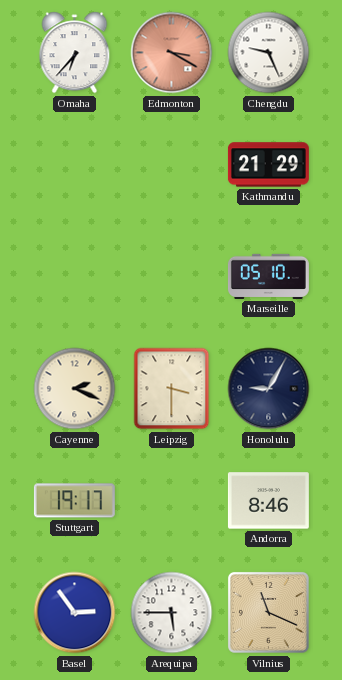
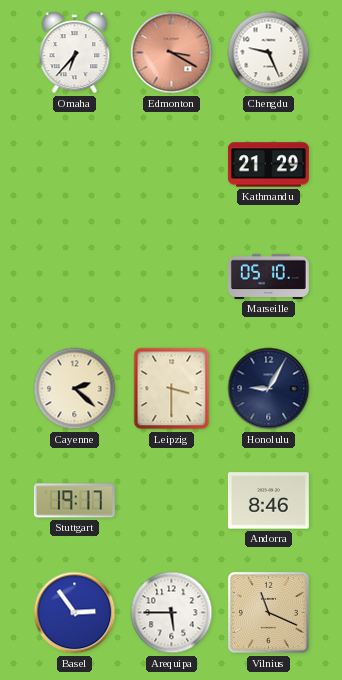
Cayenne: 2:19 -> 2:22 (75, 389)
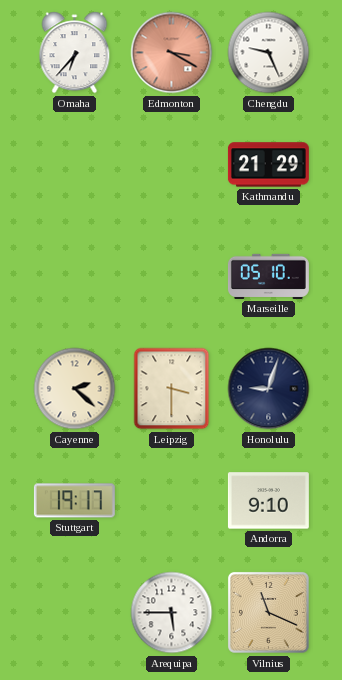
Honolulu: 9:05 -> 9:03 (269, 389)
Andorra: 8:46 -> 9:10 (268, 501)
Basel: 2:54 -> none (75, 613)
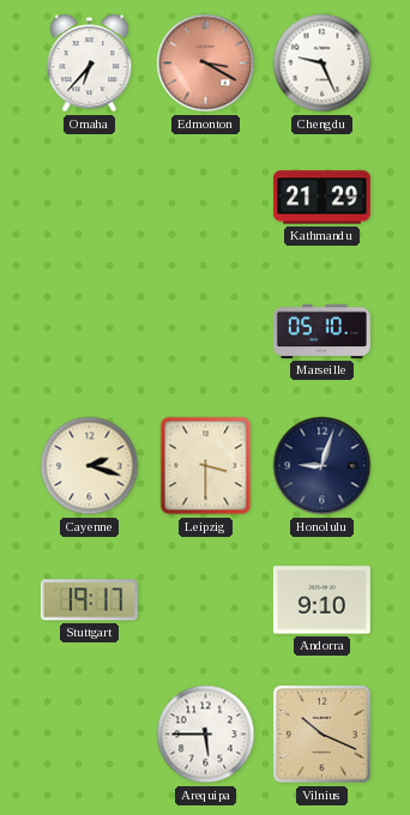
Cayenne: 2:22 -> 2:18 (90, 466)
Vilnius: 11:19 -> 10:19 (321, 733)
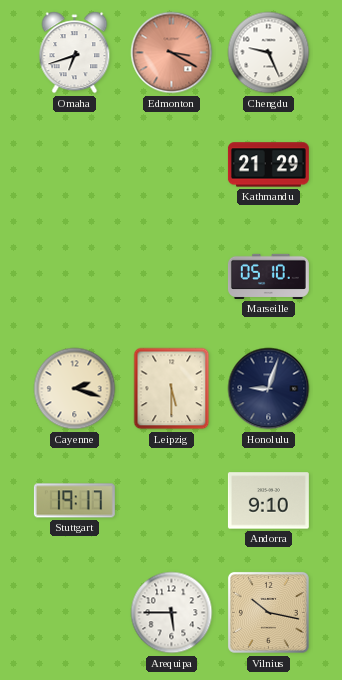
Omaha: 6:37 -> 6:42 (75, 53)
Leipzig: 3:30 -> 5:30 (172, 389)
Vilnius: 10:19 -> 10:17 (268, 612)
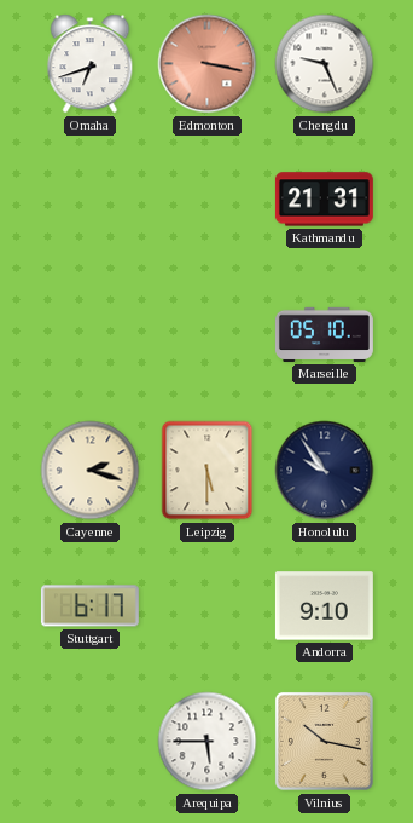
Edmonton: 3:20 -> 3:17 (208, 64)
Kathmandu: 21:29 -> 21:31 (324, 200)
Honolulu: 9:03 -> 9:54 (325, 471)
Stuttgart: 19:17 -> 6:17 (89, 606)
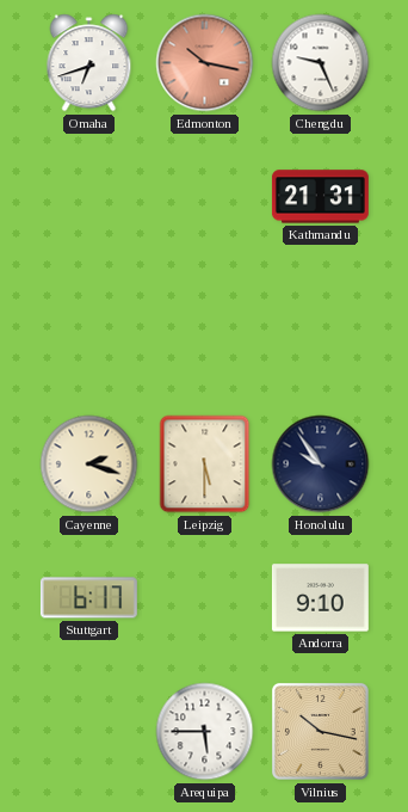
Edmonton: 3:17 -> 10:17 (205, 63)
Marseille: 05:10 -> none (324, 334)
